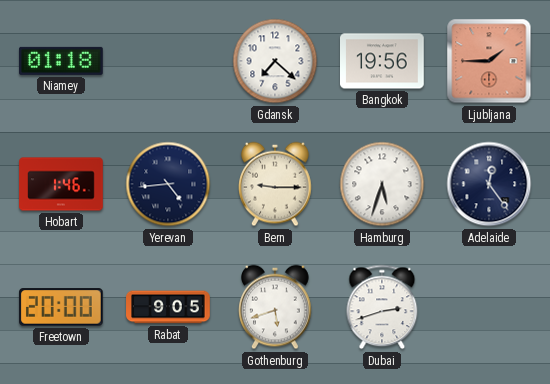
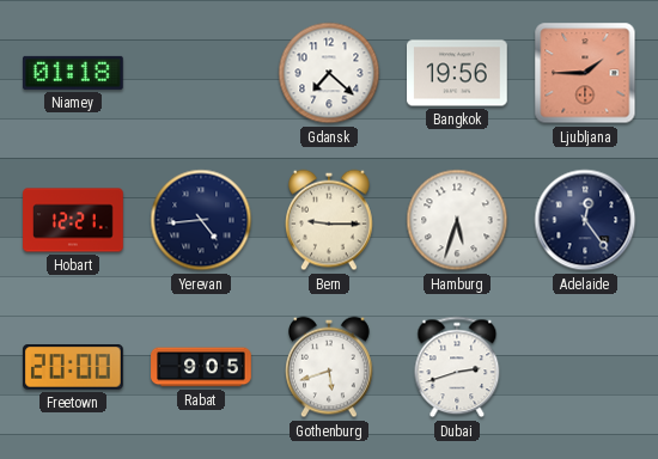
Hobart: 1:46 -> 12:21 (73, 220)
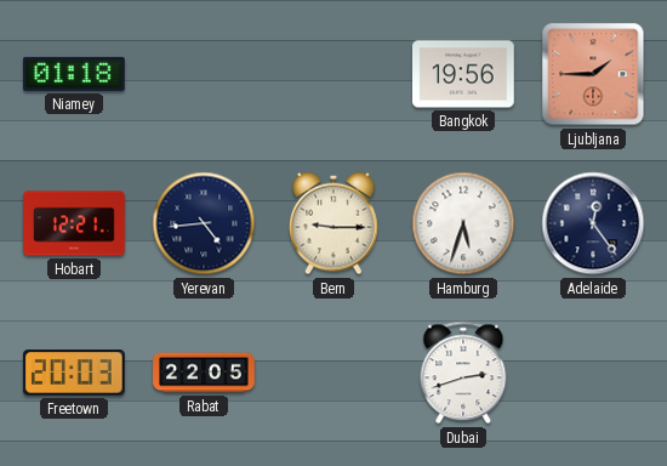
Gdansk: 7:22 -> none (329, 73)
Freetown: 20:00 -> 20:03 (75, 373)
Rabat: 9:05 -> 22:05 (204, 373)
Gothenburg: 5:42 -> none (330, 367)
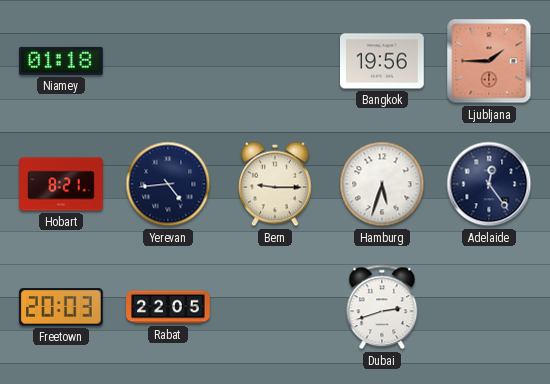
Hobart: 12:21 -> 8:21 (61, 184)
